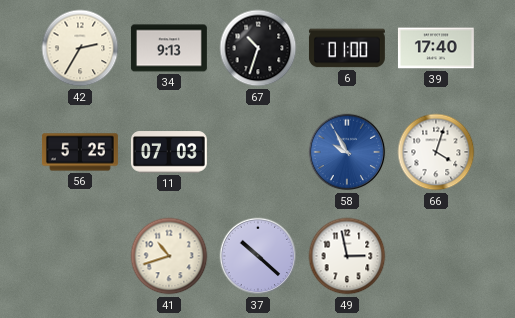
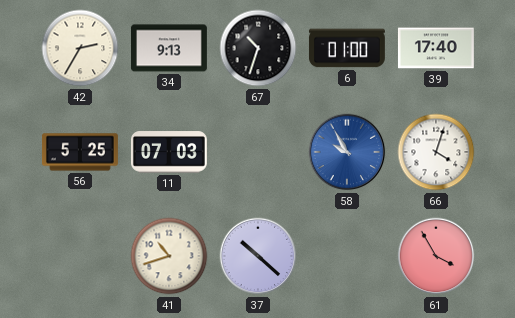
49: 2:58 -> none (347, 256)
61: none -> 3:55 (436, 256)
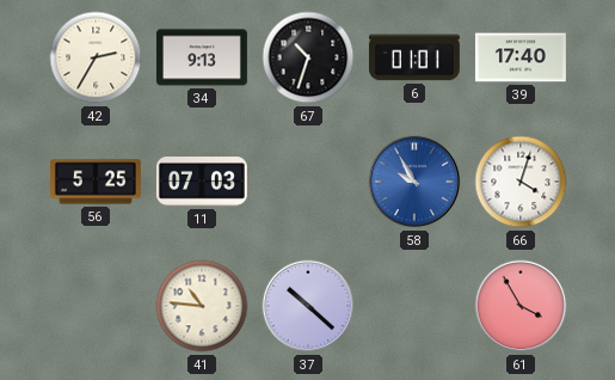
6: 01:00 -> 01:01 (414, 57)
41: 10:42 -> 10:46 (202, 306)
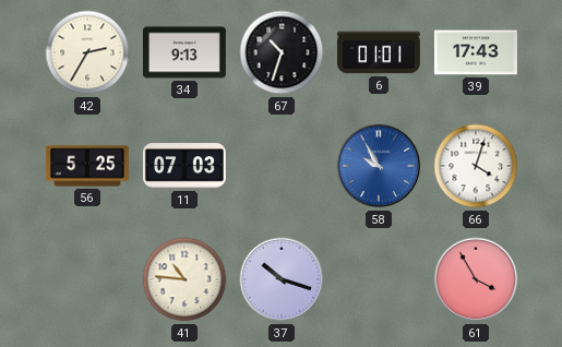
39: 17:40 -> 17:43 (476, 52)
37: 10:22 -> 10:18 (282, 279)
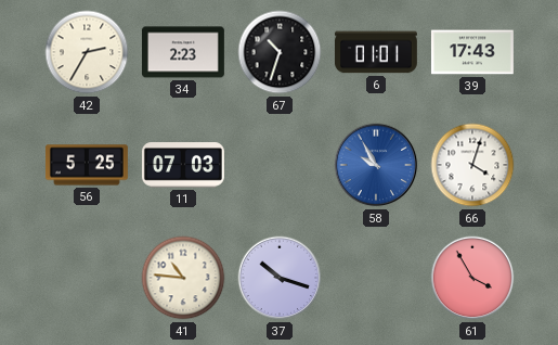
34: 9:13 -> 2:23 (183, 52)
